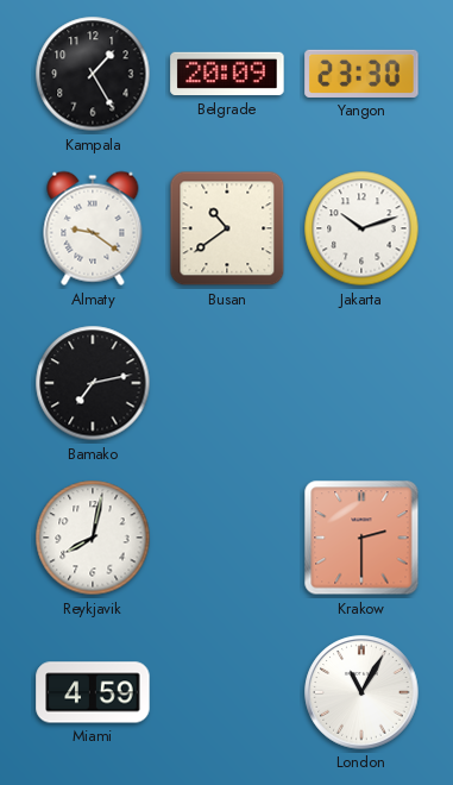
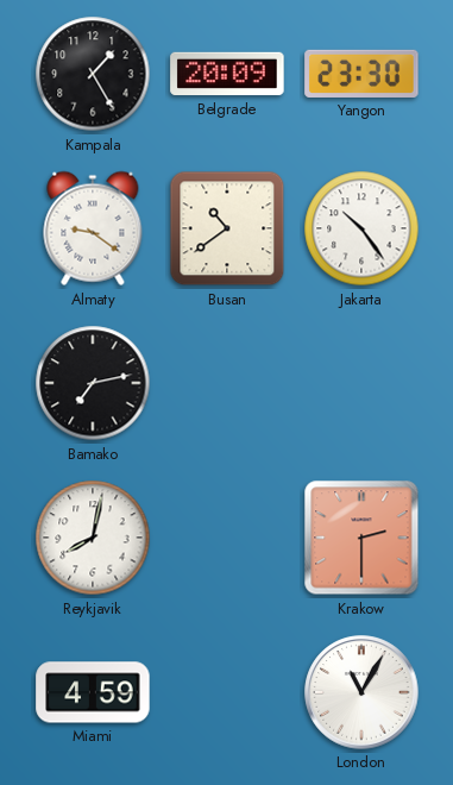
Jakarta: 10:12 -> 10:24 (361, 228)
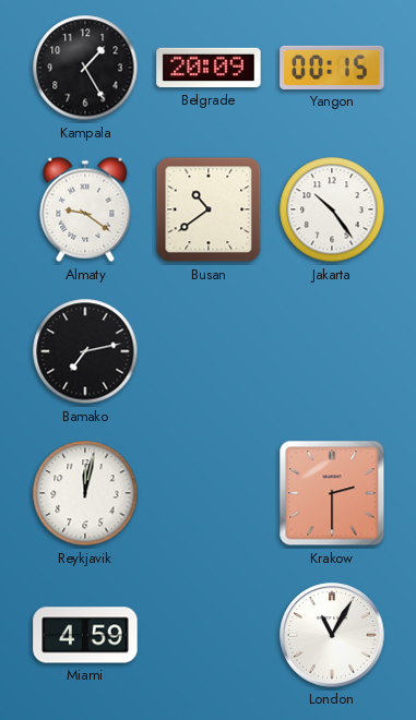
Yangon: 23:30 -> 00:15 (332, 68)
Reykjavik: 8:02 -> 12:02 (85, 493)
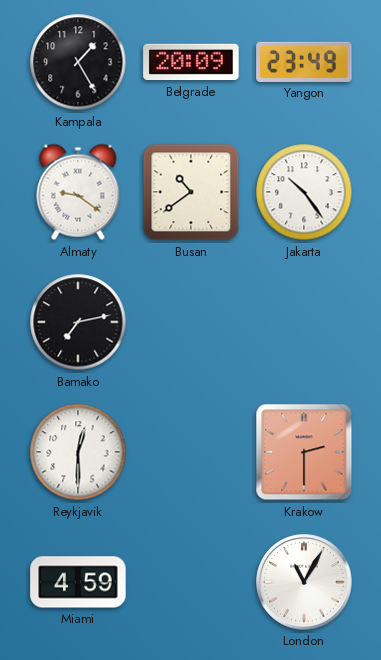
Yangon: 00:15 -> 23:49 (304, 62)
Reykjavik: 12:02 -> 12:30 (78, 452)
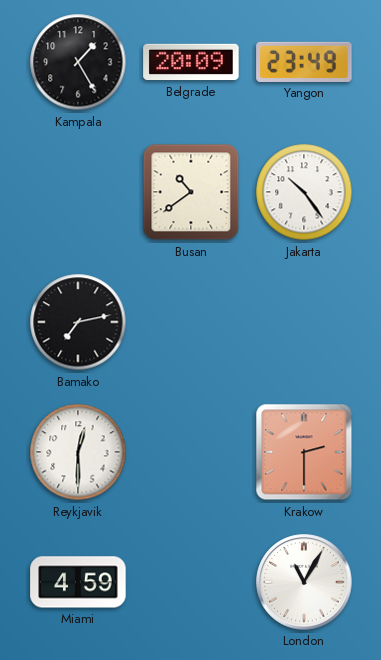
Almaty: 9:21 -> none (78, 192)
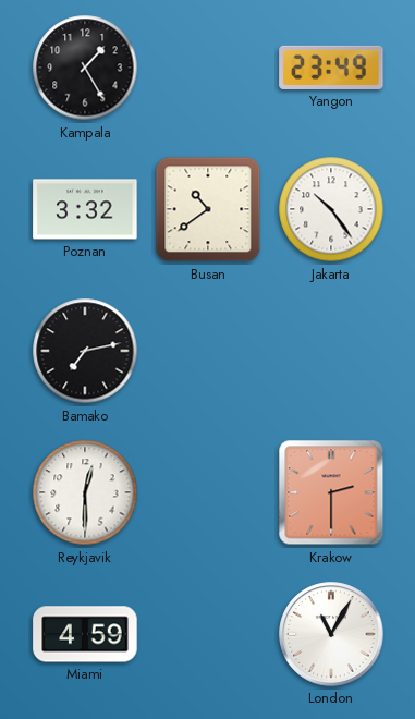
Belgrade: 20:09 -> none (191, 62)
Poznan: none -> 3:32 (85, 209)
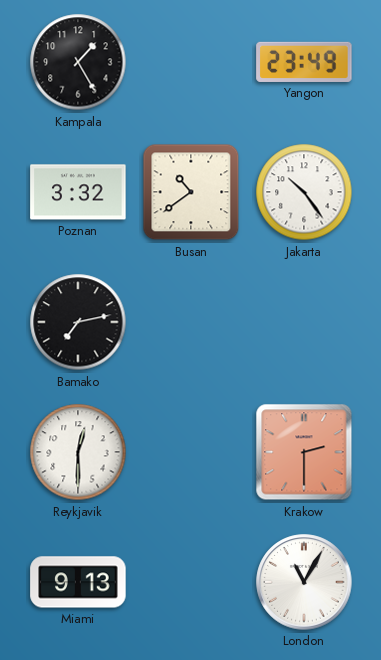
Miami: 4:59 -> 9:13 (78, 582)
